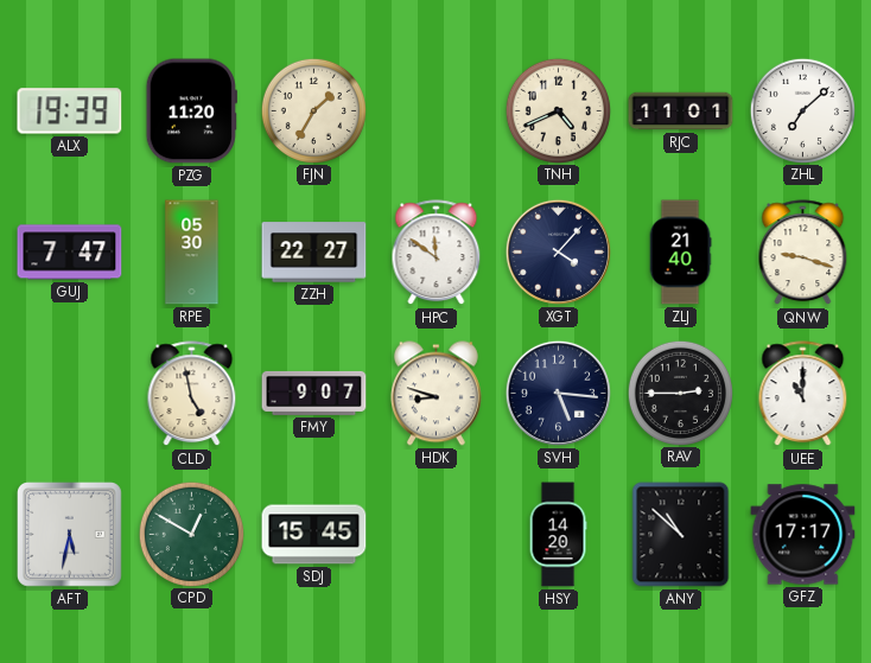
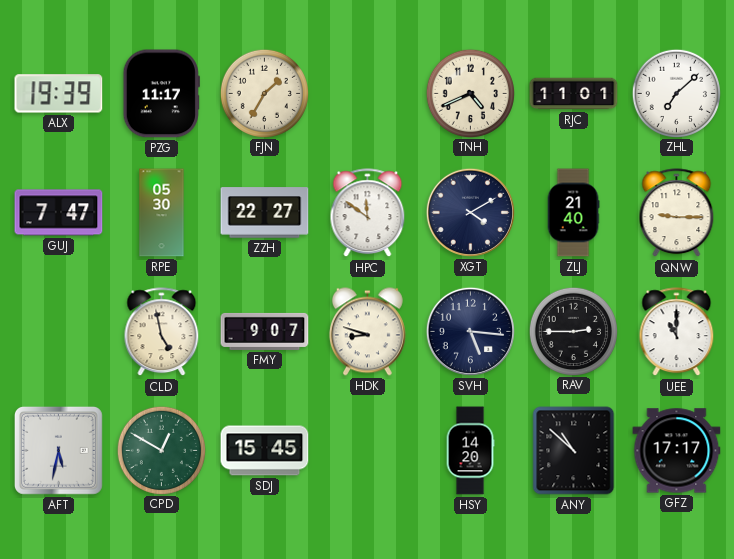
PZG: 11:20 -> 11:17 (161, 94)
XGT: 4:07 -> 4:10 (470, 212)
QNW: 9:18 -> 9:15 (677, 213)
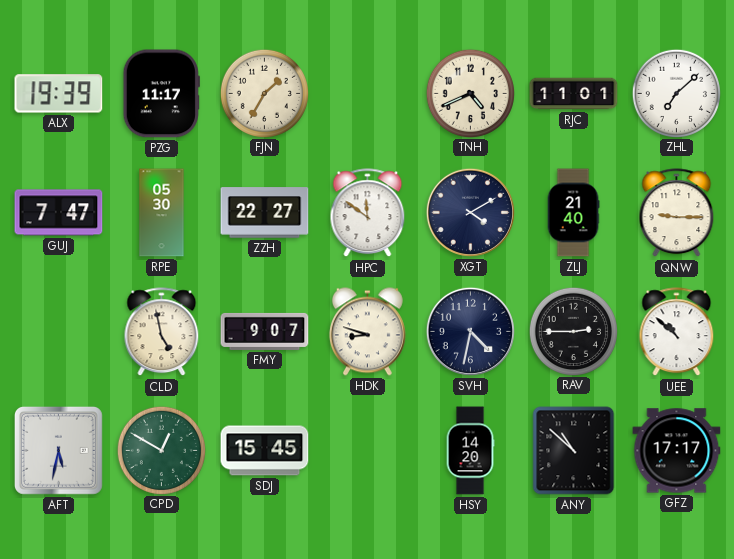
SVH: 5:16 -> 4:32 (470, 331)
UEE: 11:00 -> 10:52 (677, 332)
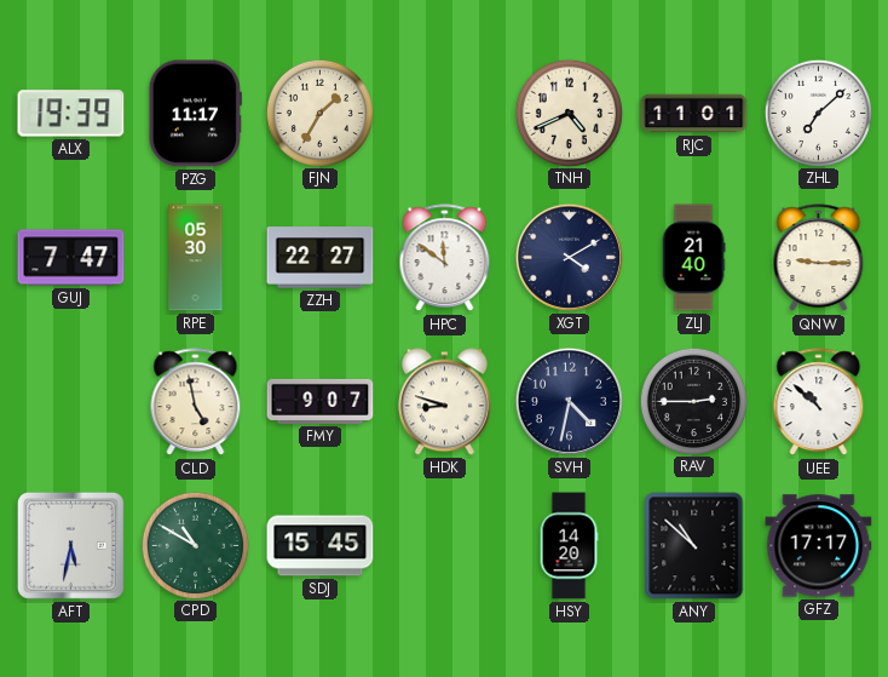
CPD: 12:50 -> 10:50 (195, 545)
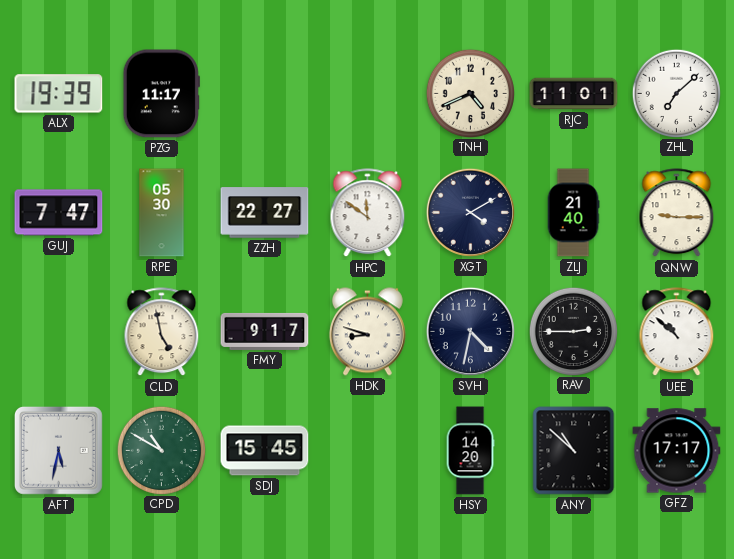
FJN: 1:35 -> none (319, 113)
FMY: 9:07 -> 9:17 (265, 331)
